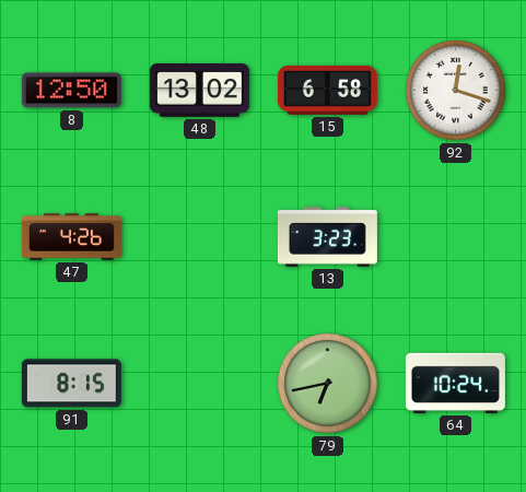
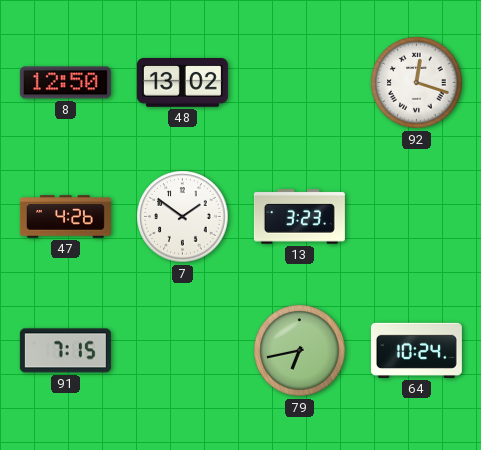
15: 6:58 -> none (327, 90)
7: none -> 1:51 (183, 217)
91: 8:15 -> 7:15 (65, 351)
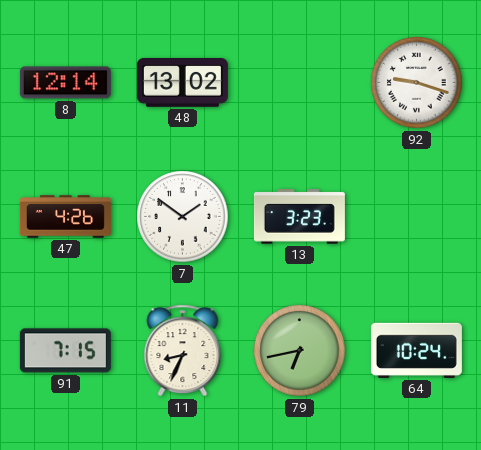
8: 12:50 -> 12:14 (65, 83)
92: 12:18 -> 9:18 (417, 83)
11: none -> 8:34 (183, 351)
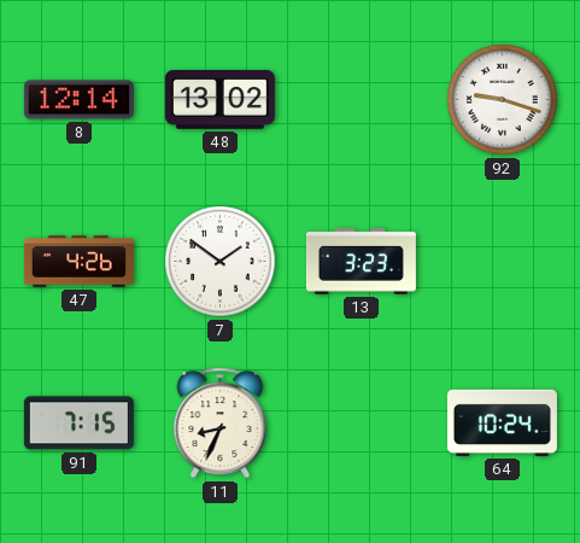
79: 6:43 -> none (300, 351)
